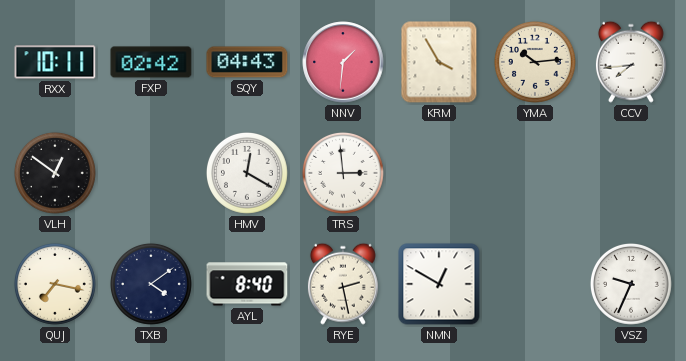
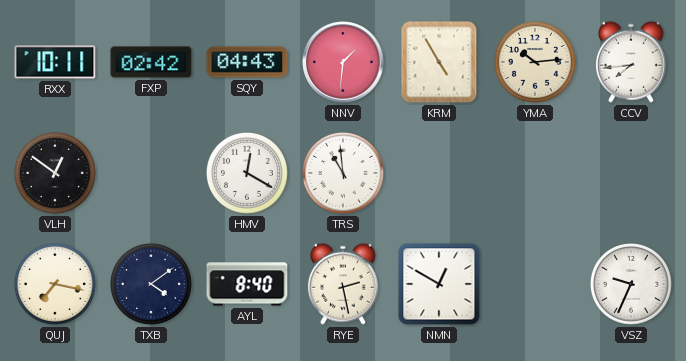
KRM: 3:55 -> 4:55 (439, 62)
TRS: 2:59 -> 10:59 (343, 173)
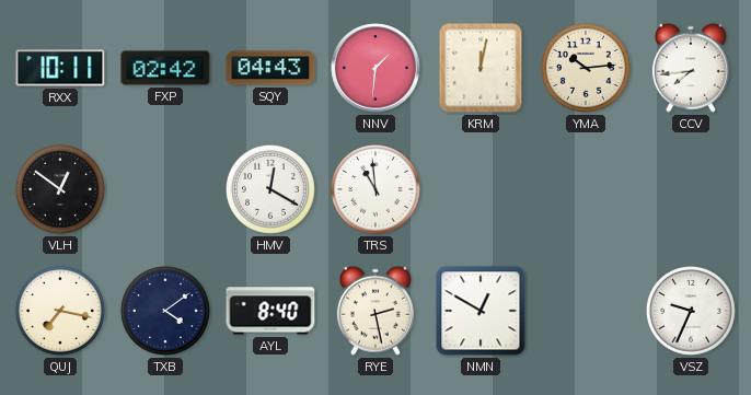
KRM: 4:55 -> 12:02 (481, 68)
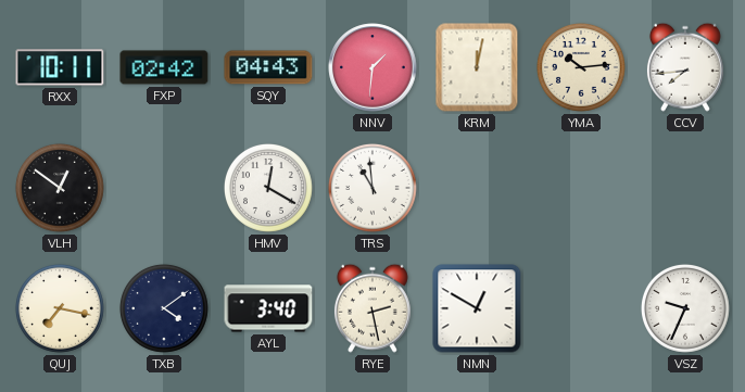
AYL: 8:40 -> 3:40 (268, 308)
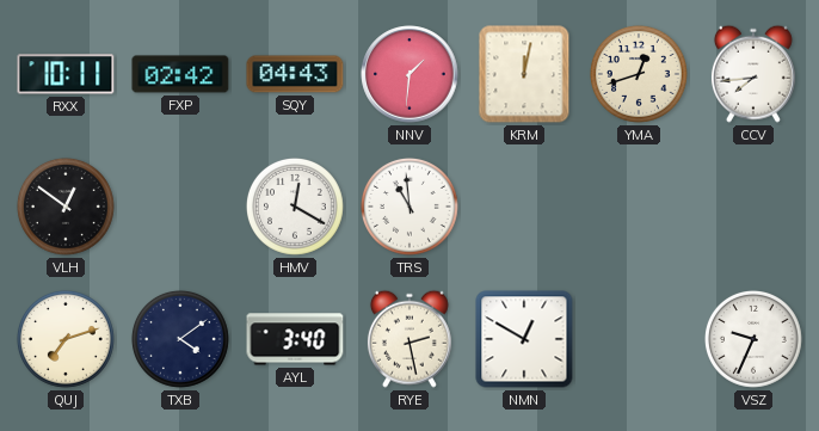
YMA: 10:14 -> 12:42 (639, 74)
QUJ: 7:17 -> 7:12 (66, 339)
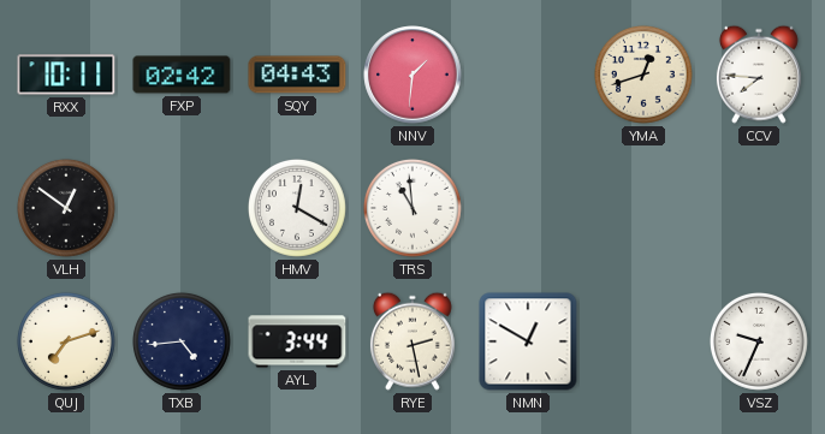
KRM: 12:02 -> none (524, 74)
CCV: 7:44 -> 7:46 (759, 75)
TXB: 4:09 -> 4:44 (182, 341)
AYL: 3:40 -> 3:44 (297, 341)
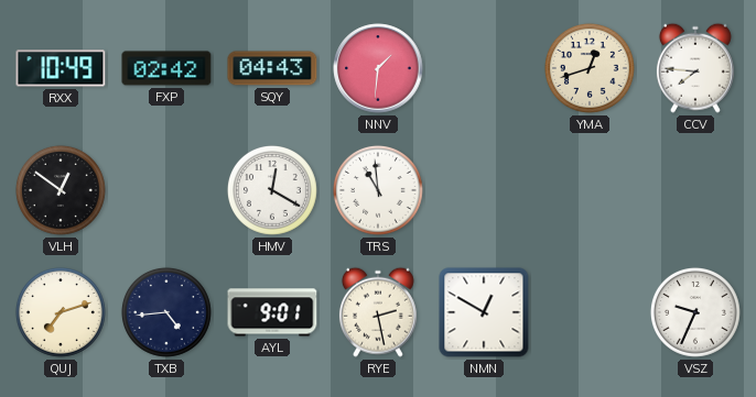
RXX: 10:11 -> 10:49 (61, 68)
AYL: 3:44 -> 9:01 (272, 312)
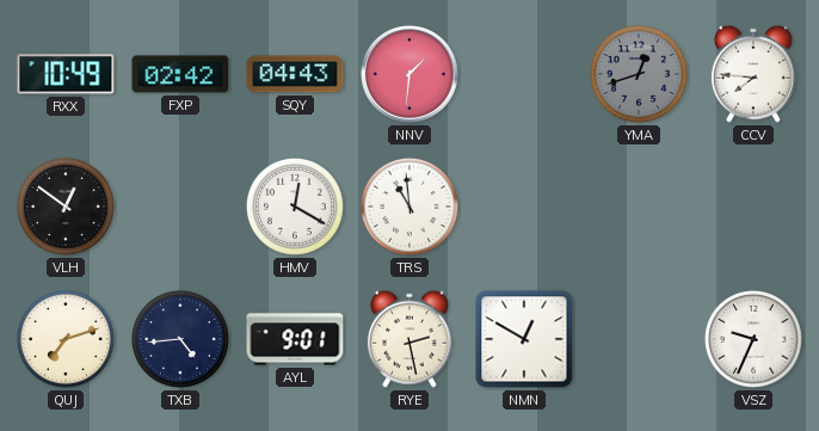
YMA dial: cream -> grey (639, 74)
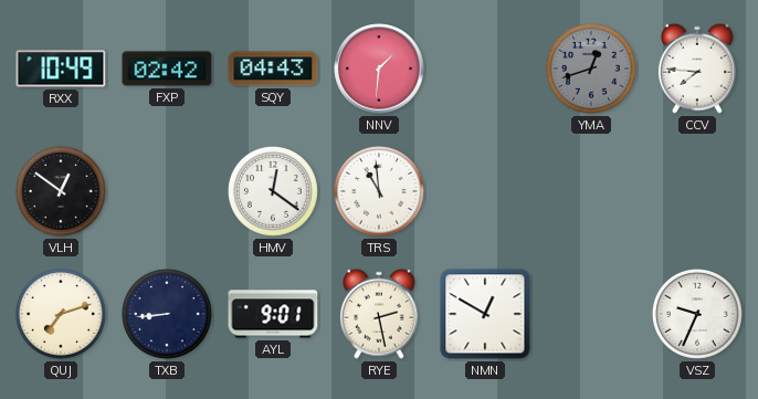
HMV: 12:20 -> 12:21 (273, 191)
TXB: 4:44 -> 8:44 (167, 314)
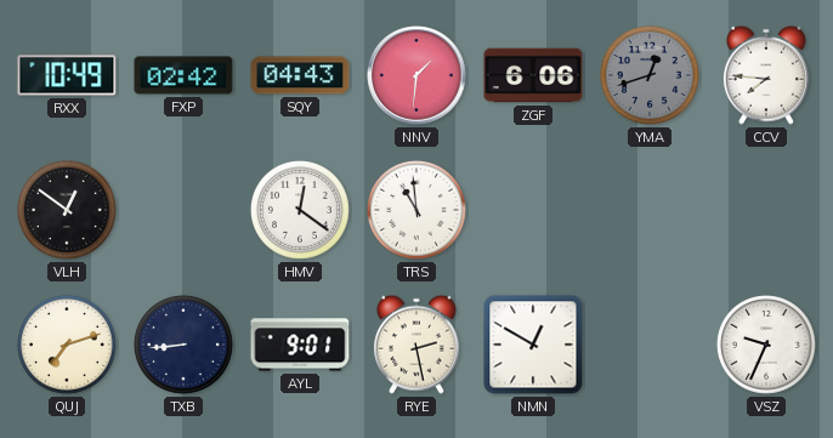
ZGF: none -> 6:06 (533, 75)
